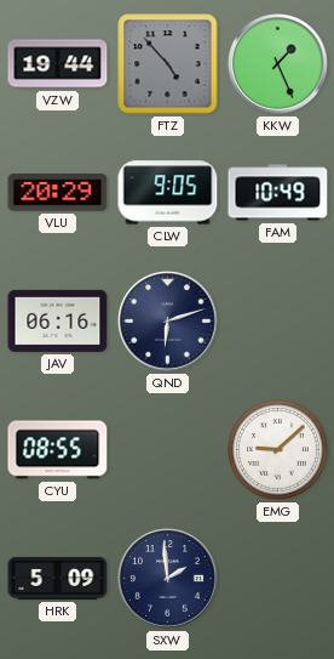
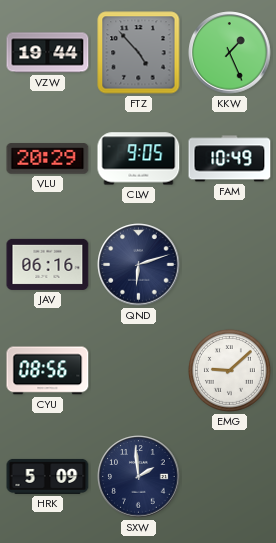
CYU: 08:55 -> 08:56 (48, 371)
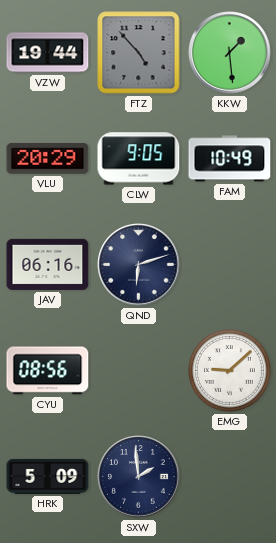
KKW: 1:26 -> 1:29 (230, 53)
